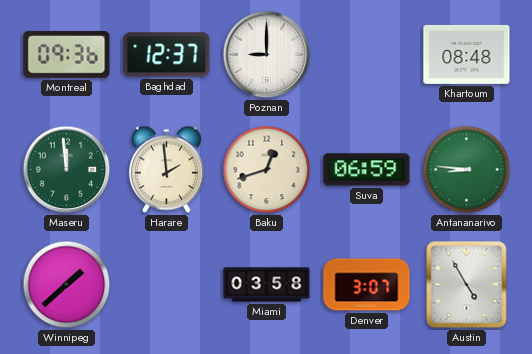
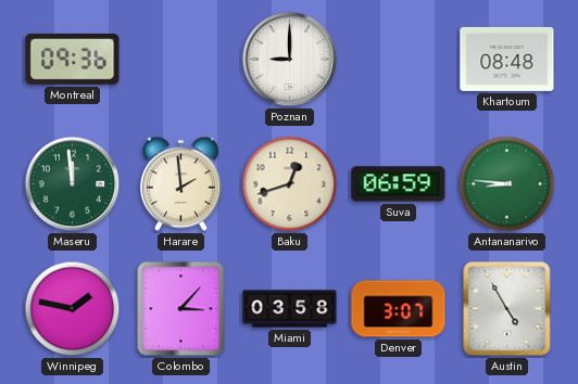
Baghdad: 12:37 -> none (167, 55)
Winnipeg: 1:38 -> 1:47 (73, 309)
Colombo: none -> 3:07 (181, 309)
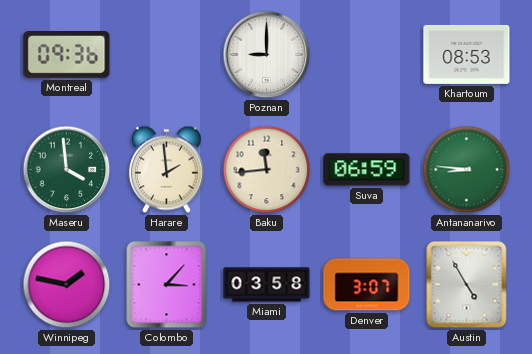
Khartoum: 08:48 -> 08:53 (467, 54)
Maseru: 11:59 -> 3:59 (67, 170)
Baku: 12:42 -> 11:44 (267, 170)
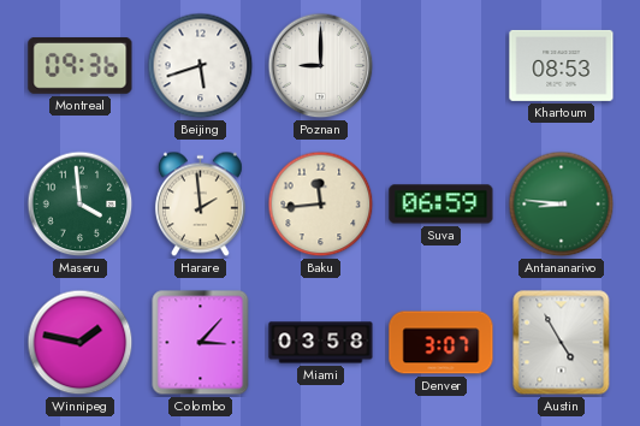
Beijing: none -> 5:42 (201, 66)
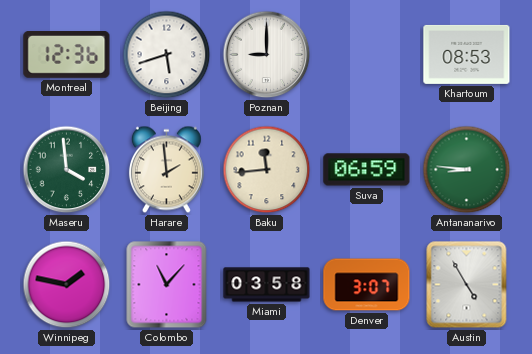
Montreal: 09:36 -> 12:36 (67, 55)
Colombo: 3:07 -> 11:07 (167, 285)
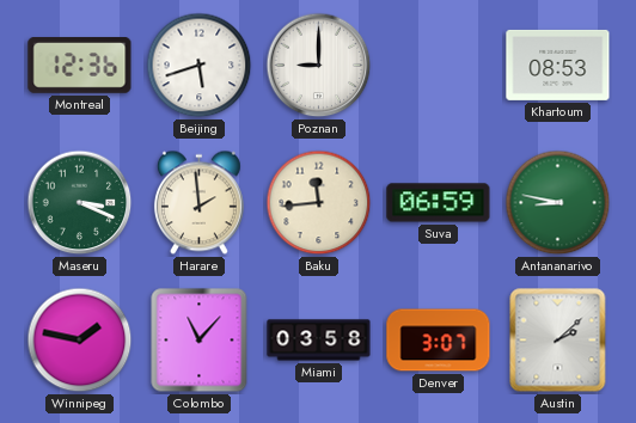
Maseru: 3:59 -> 3:19 (80, 203)
Antananarivo: 8:46 -> 8:47 (558, 203)
Austin: 4:55 -> 2:08 (558, 341)
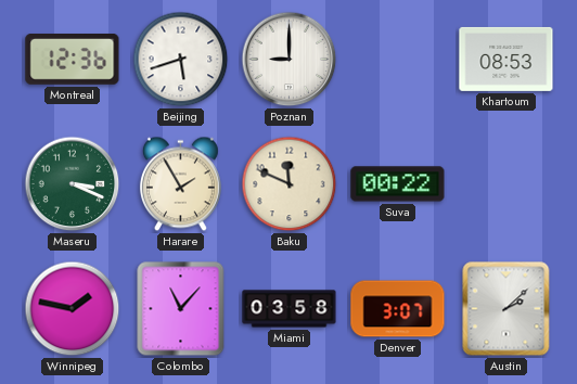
Harare: 1:59 -> 1:55 (180, 184)
Baku: 11:44 -> 11:49 (290, 184)
Suva: 06:59 -> 00:22 (398, 184)
Antananarivo: 8:47 -> none (558, 203)
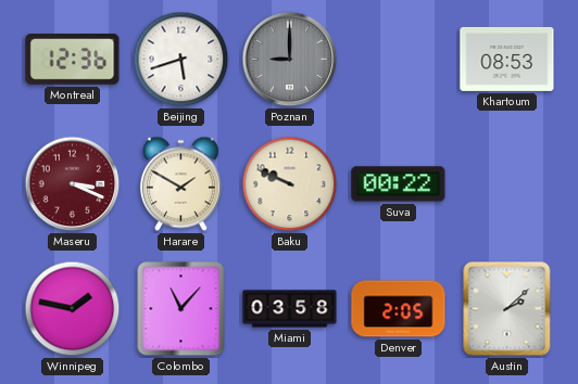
Poznan dial: white -> grey (290, 60)
Maseru dial: green -> burgundy (73, 184)
Harare: 1:55 -> 1:50 (180, 184)
Baku: 11:49 -> 9:49 (290, 184)
Denver: 3:07 -> 2:05 (399, 309)
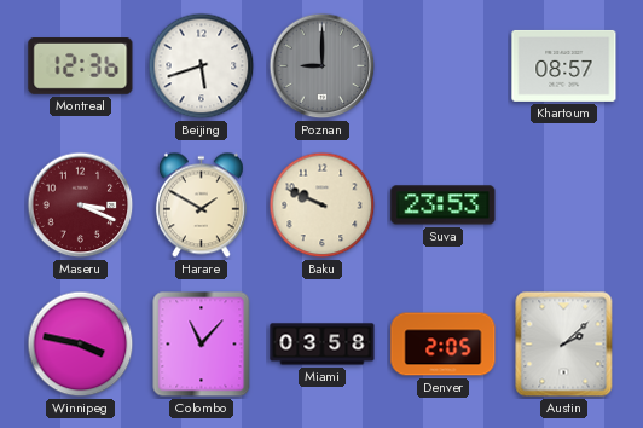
Khartoum: 08:53 -> 08:57 (564, 65)
Suva: 00:22 -> 23:53 (444, 206)
Winnipeg: 1:47 -> 3:47 (81, 345)
